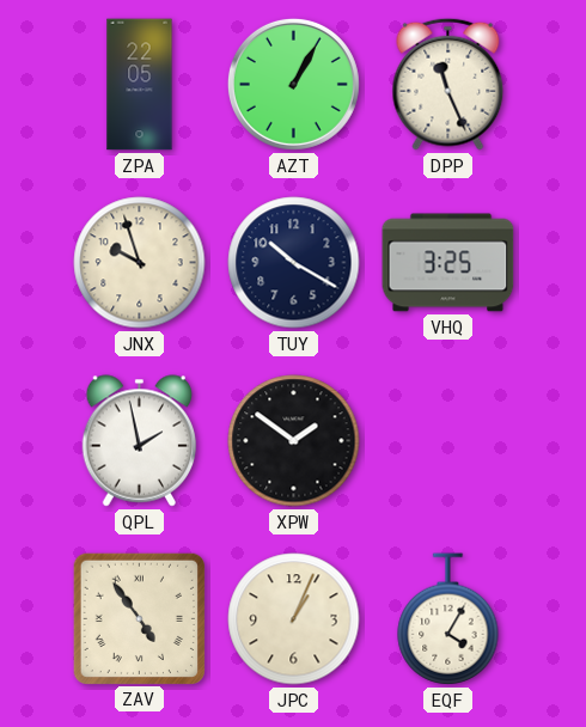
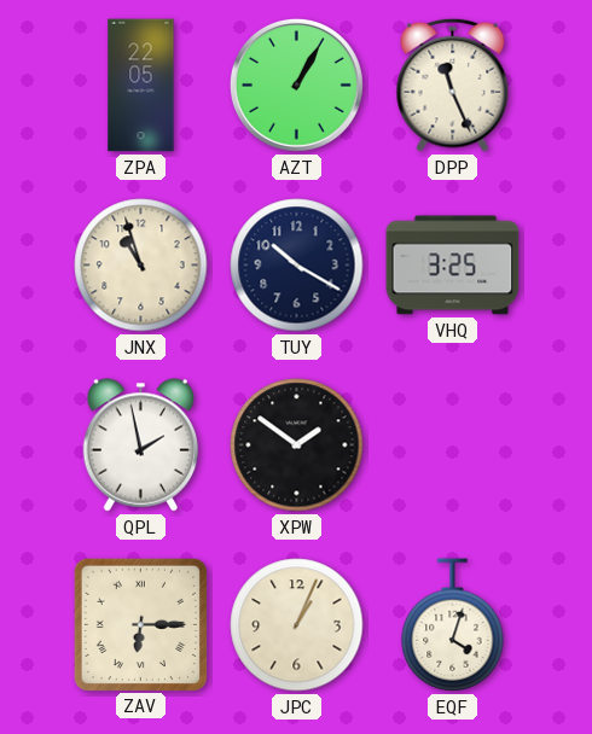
JNX: 9:57 -> 10:57 (141, 266)
ZAV: 4:54 -> 6:15 (140, 624)
EQF: 4:05 -> 4:03 (453, 625)
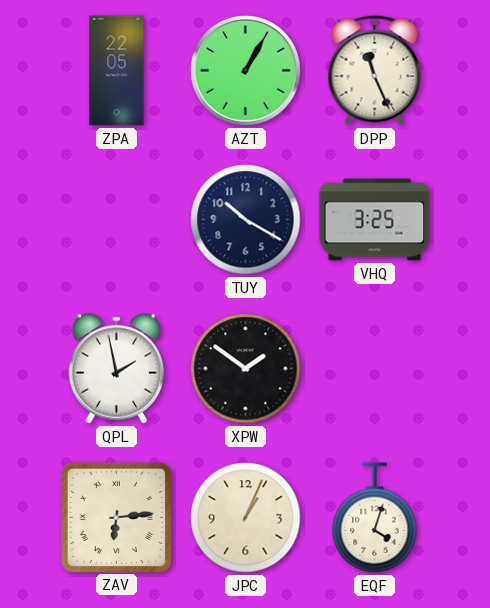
JNX: 10:57 -> none (141, 266)
ZAV: 6:15 -> 6:14 (116, 517)
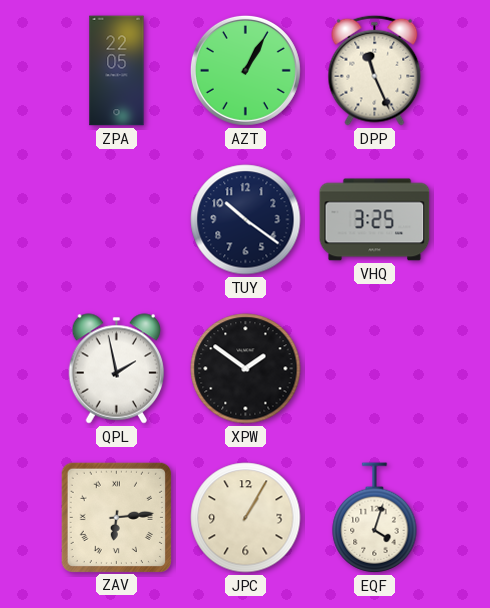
TUY: 10:20 -> 10:21 (246, 220)
JPC: 1:04 -> 1:05 (246, 518)
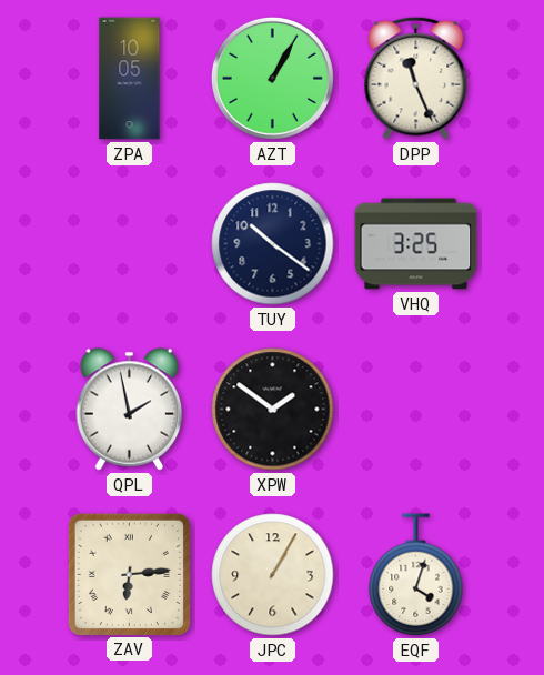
ZPA: 22:05 -> 10:05 (130, 79)
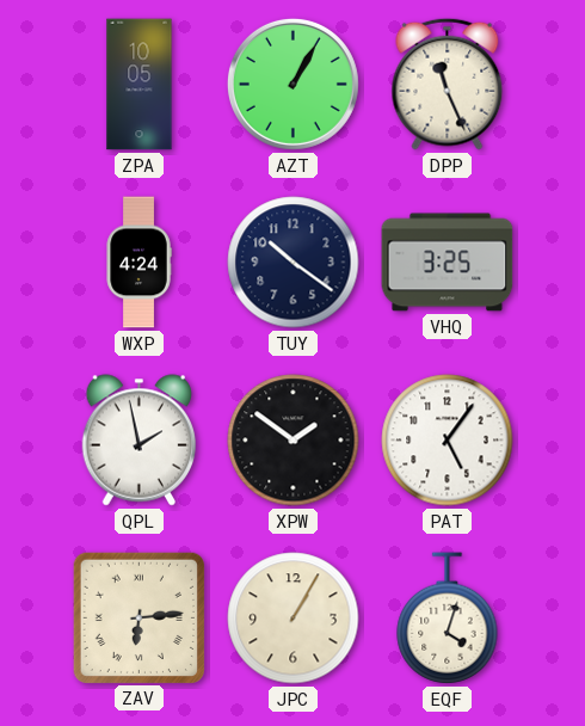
WXP: none -> 4:24 (138, 263)
PAT: none -> 5:06 (448, 441)
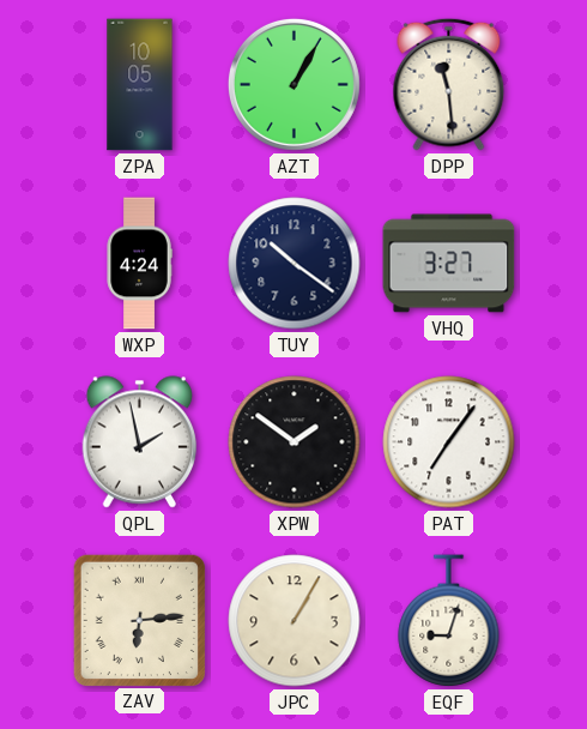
DPP: 11:26 -> 11:29 (449, 84)
VHQ: 3:25 -> 3:27 (449, 264)
PAT: 5:06 -> 7:06 (449, 442)
EQF: 4:03 -> 9:03 (449, 621)
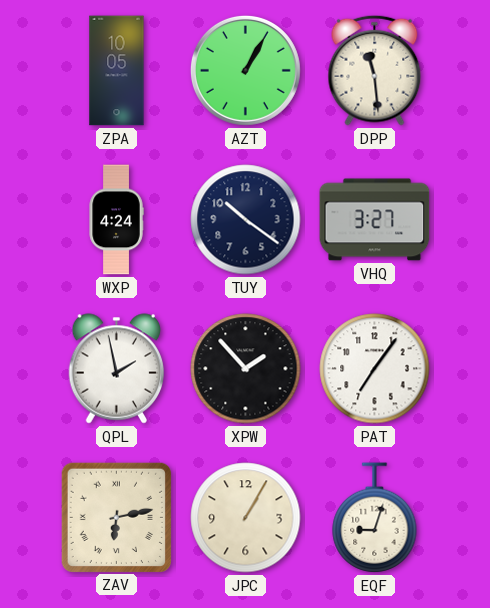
XPW: 1:51 -> 1:53 (246, 369)
ZAV: 6:14 -> 6:13 (116, 517)
